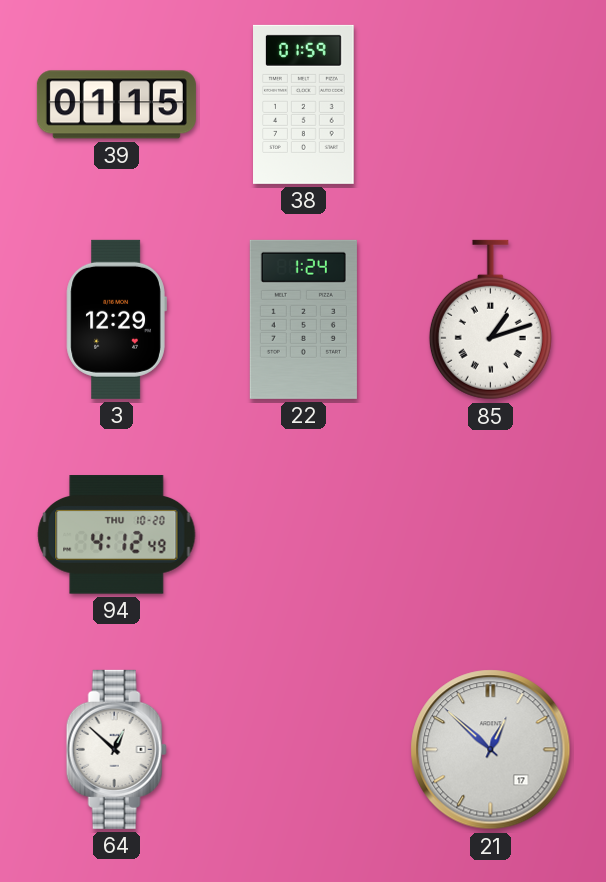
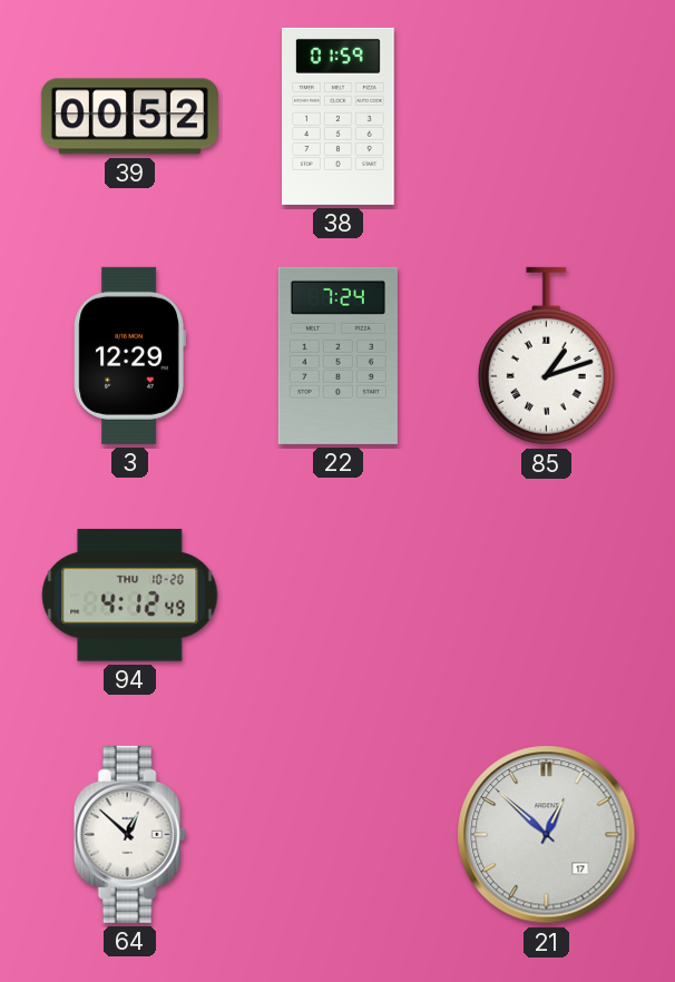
39: 01:15 -> 00:52 (129, 117)
22: 1:24 -> 7:24 (338, 355)
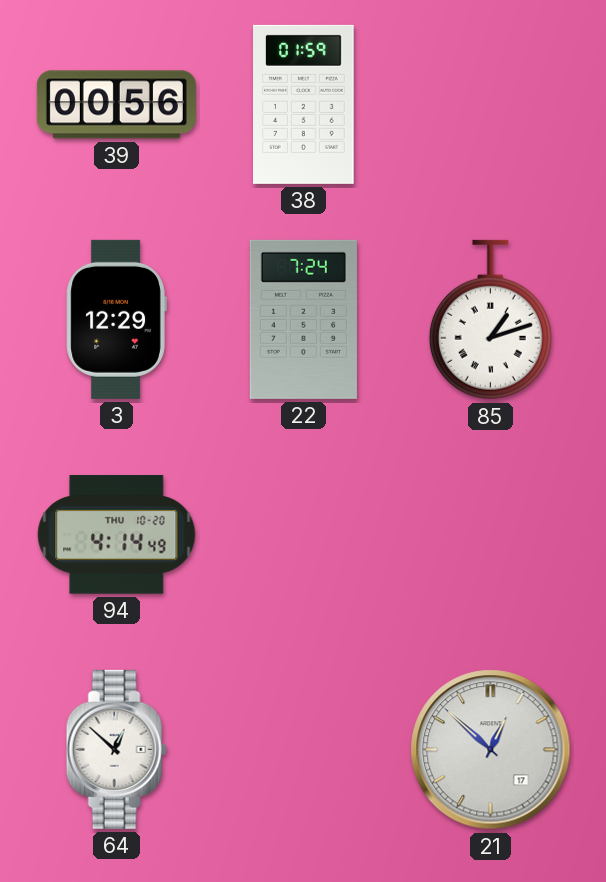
39: 00:52 -> 00:56 (116, 105)
94: 4:12 -> 4:14 (117, 535)
